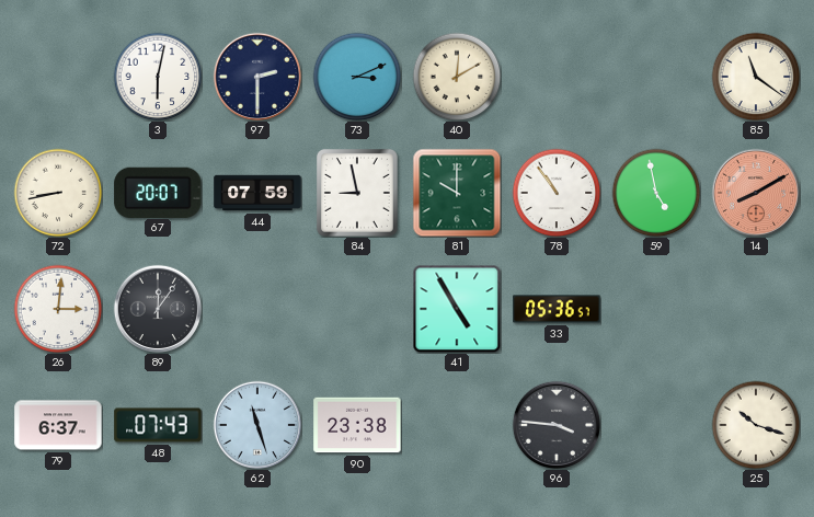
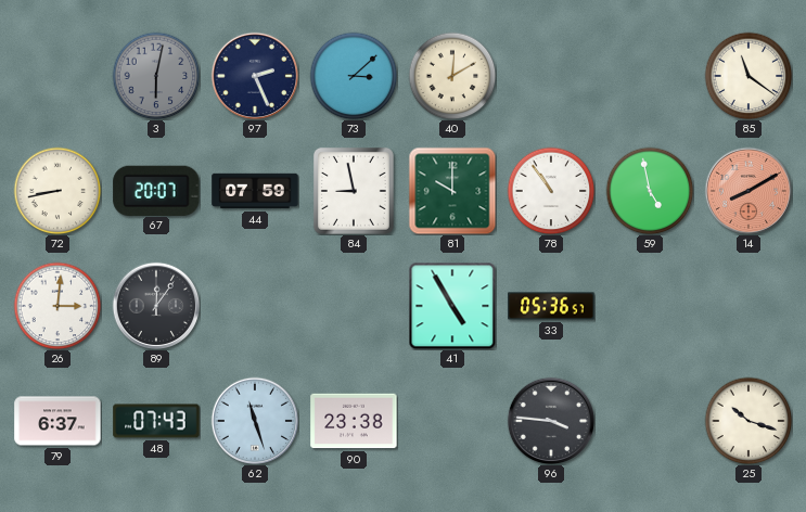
3 dial: white -> grey (156, 76)
97: 2:30 -> 2:26 (255, 76)
73: 3:11 -> 3:08 (354, 76)
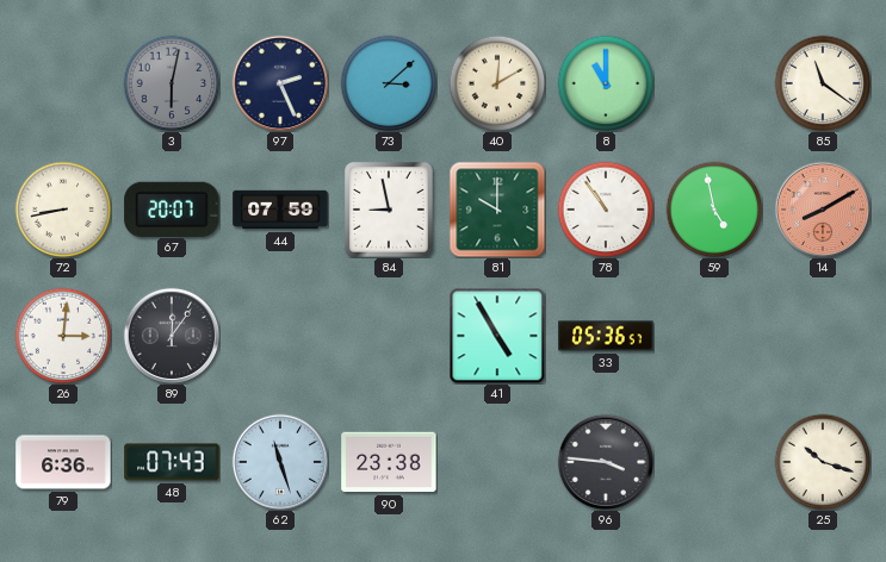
8: none -> 11:00 (606, 83)
79: 6:37 -> 6:36 (63, 462)
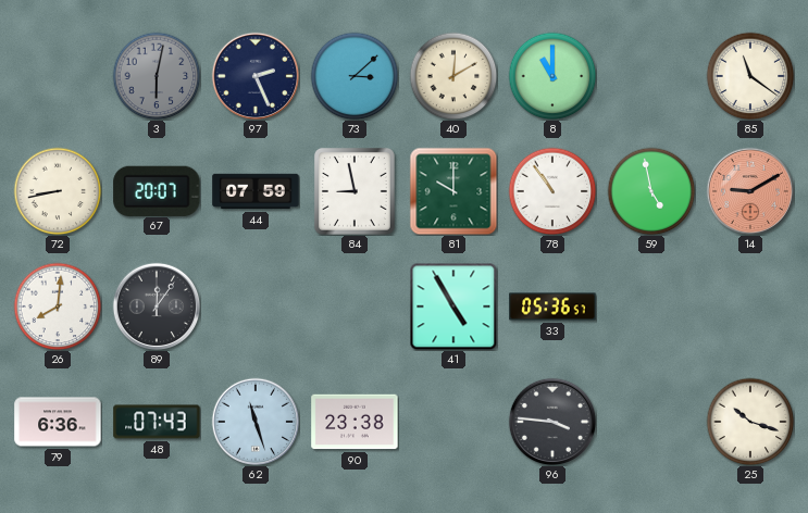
14: 8:10 -> 9:10 (750, 191)
26: 3:01 -> 8:01 (58, 306)
